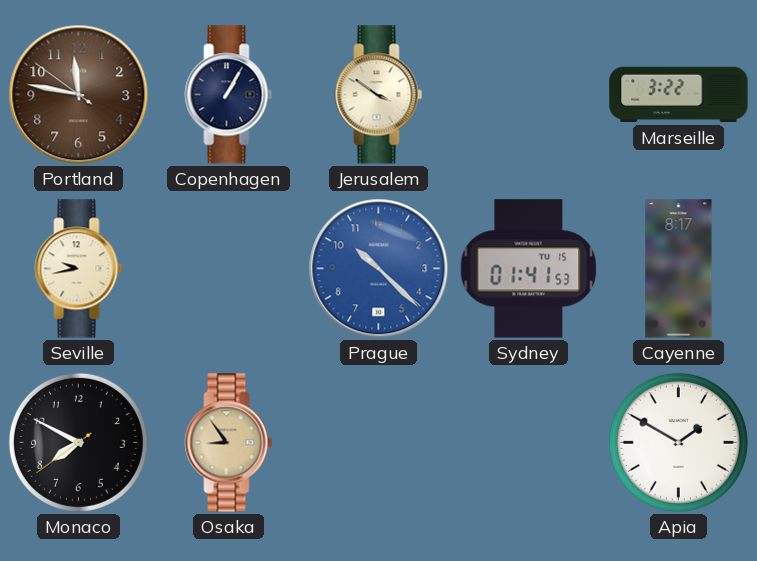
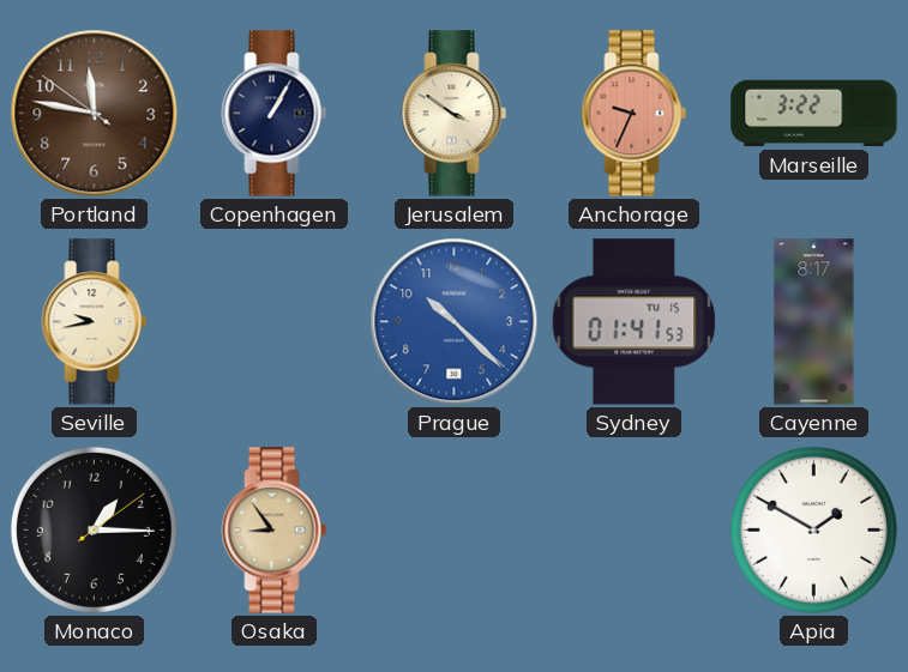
Anchorage: none -> 9:34 (635, 114)
Monaco: 7:49 -> 1:15 (94, 529)
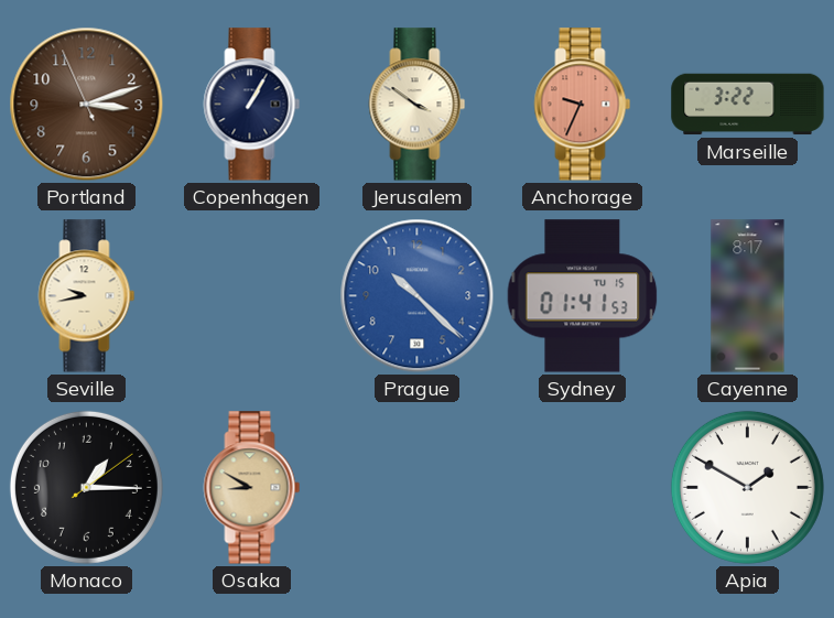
Portland: 11:46 -> 3:11 (87, 105)
Osaka: 8:54 -> 8:50 (252, 488)
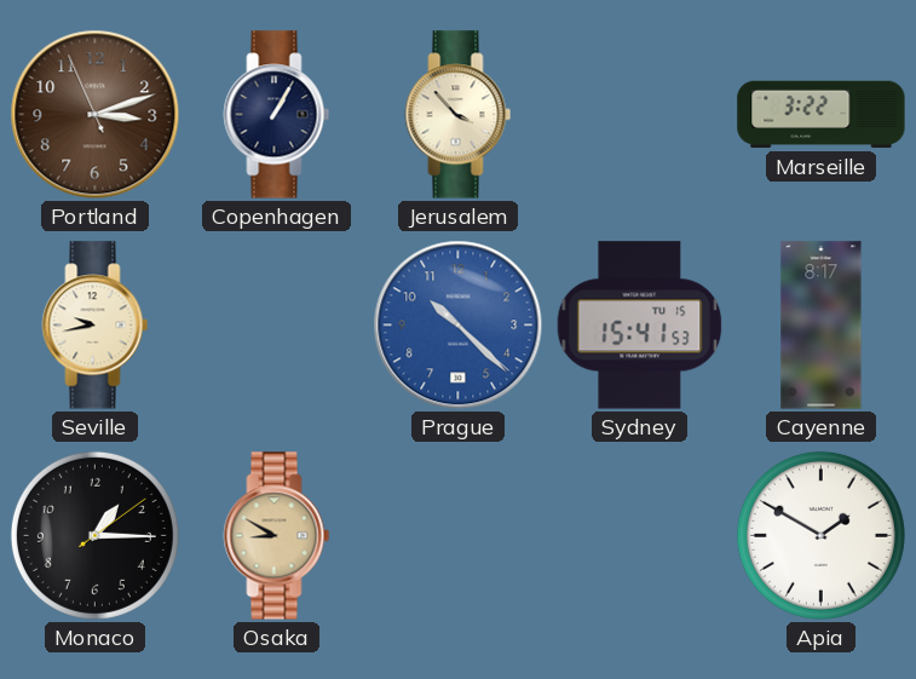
Jerusalem: 3:51 -> 3:53 (459, 115)
Anchorage: 9:34 -> none (583, 105)
Sydney: 01:41 -> 15:41 (640, 326)
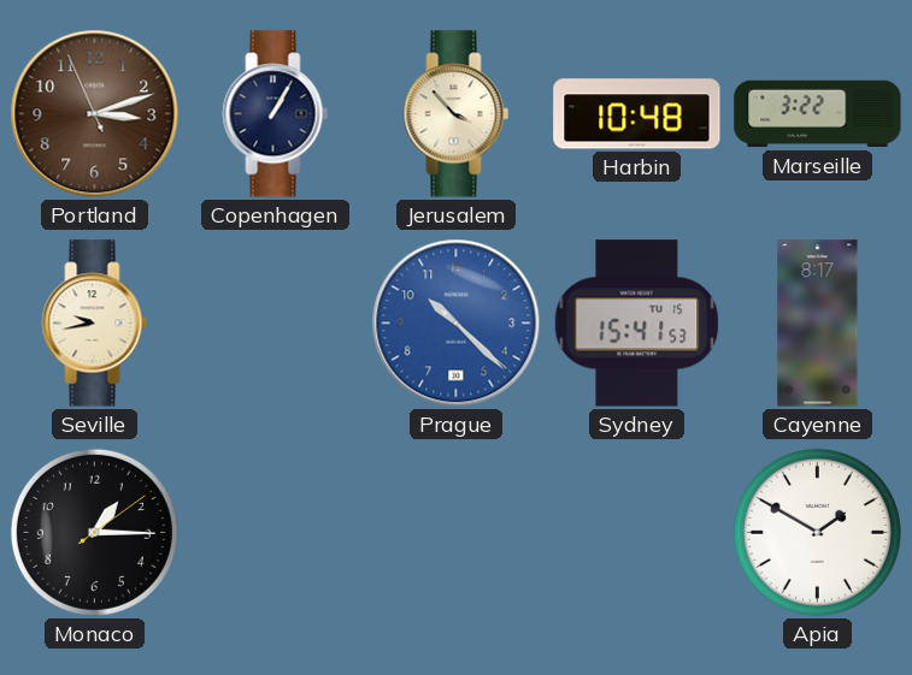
Harbin: none -> 10:48 (637, 114)
Osaka: 8:50 -> none (277, 536)
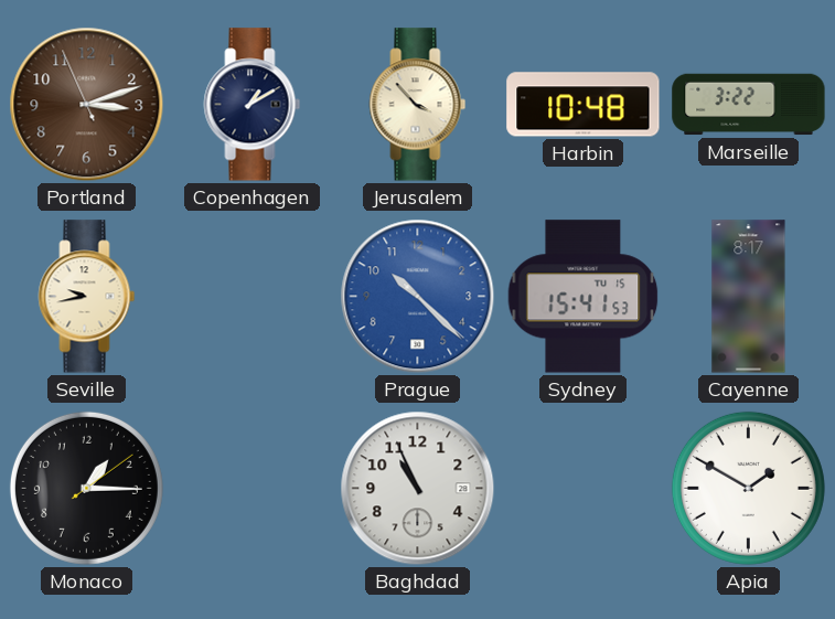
Copenhagen: 1:05 -> 1:10 (253, 105)
Baghdad: none -> 10:56 (418, 489)
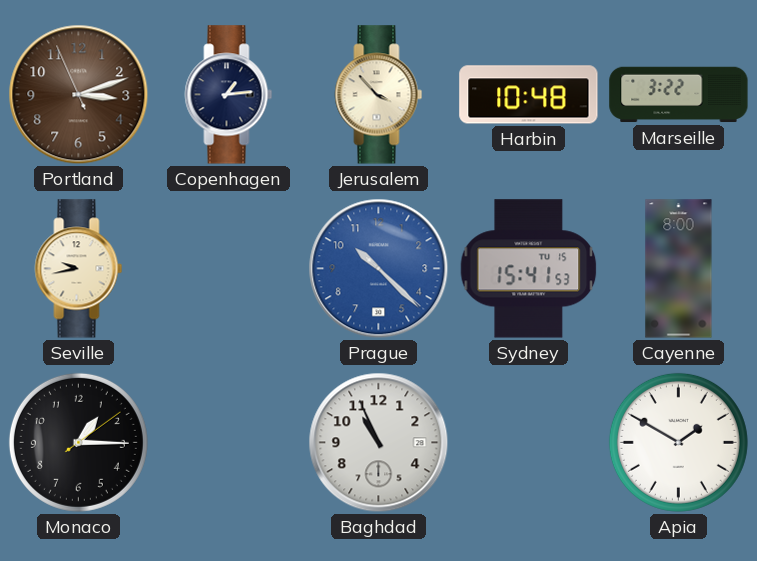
Copenhagen: 1:10 -> 1:14 (229, 95)
Cayenne: 8:17 -> 8:00 (679, 269)
